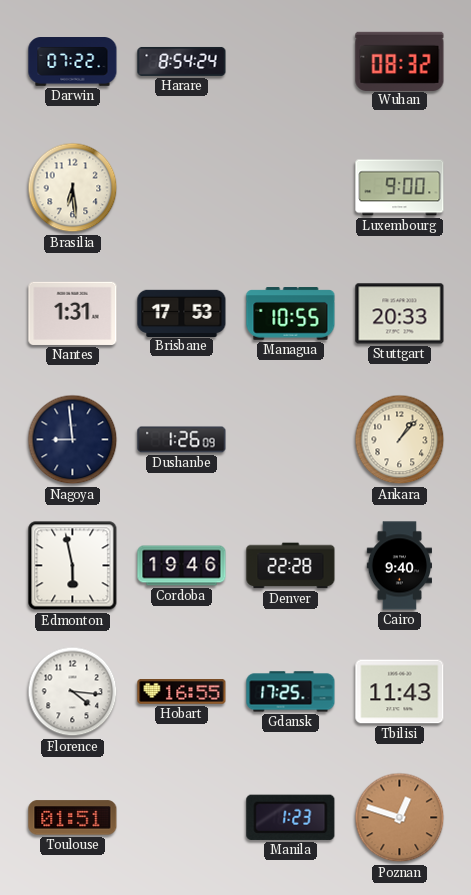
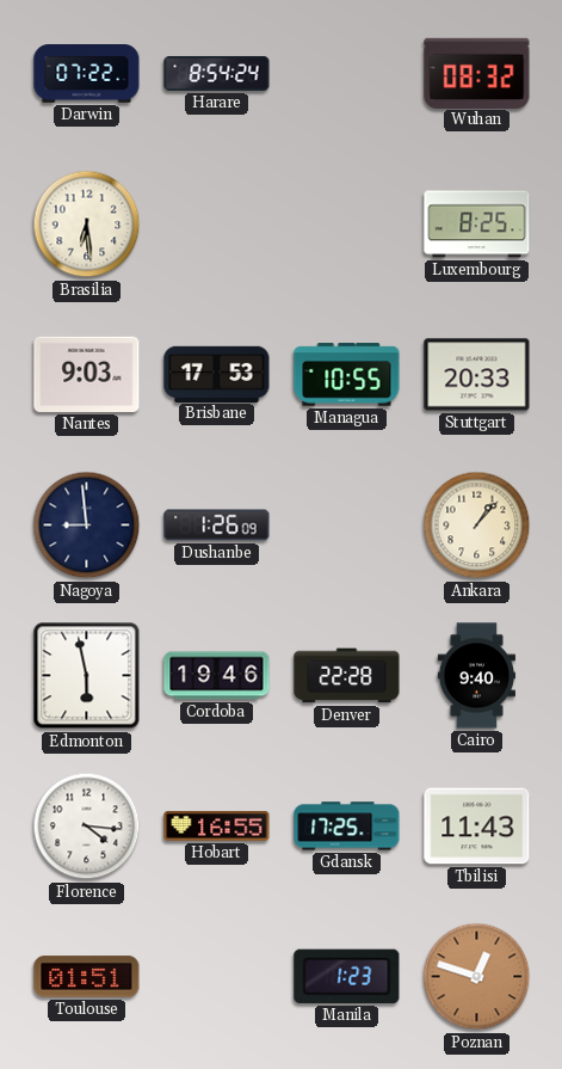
Luxembourg: 9:00 -> 8:25 (477, 225)
Nantes: 1:31 -> 9:03 (87, 374)
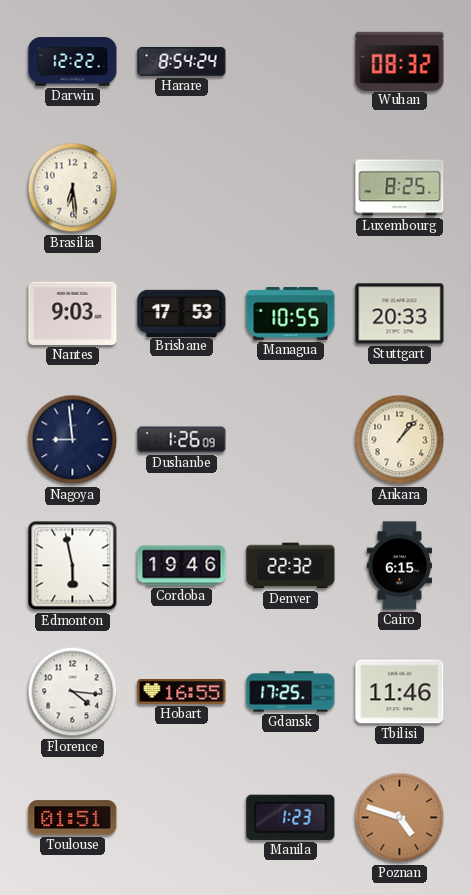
Darwin: 07:22 -> 12:22 (73, 62)
Denver: 22:28 -> 22:32 (291, 566)
Cairo: 9:40 -> 6:15 (399, 566)
Tbilisi: 11:43 -> 11:46 (400, 692)
Poznan: 12:48 -> 4:48 (400, 818)
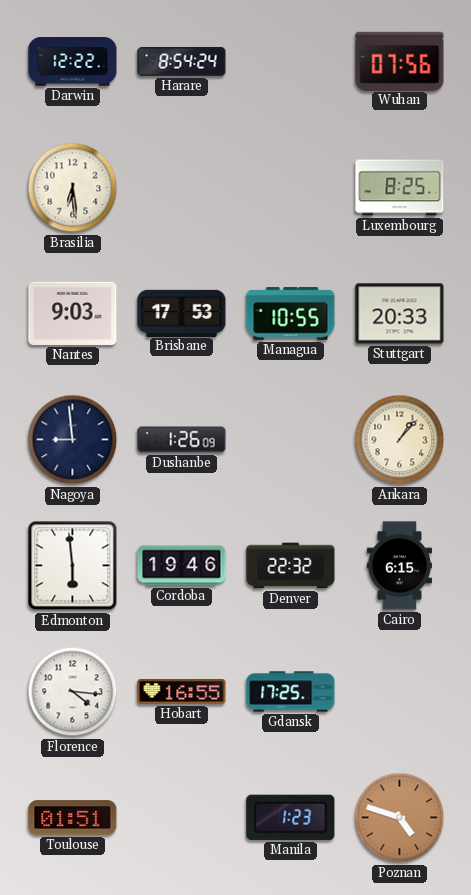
Wuhan: 08:32 -> 07:56 (400, 61)
Edmonton: 5:58 -> 5:59 (73, 566)
Tbilisi: 11:46 -> none (400, 692)
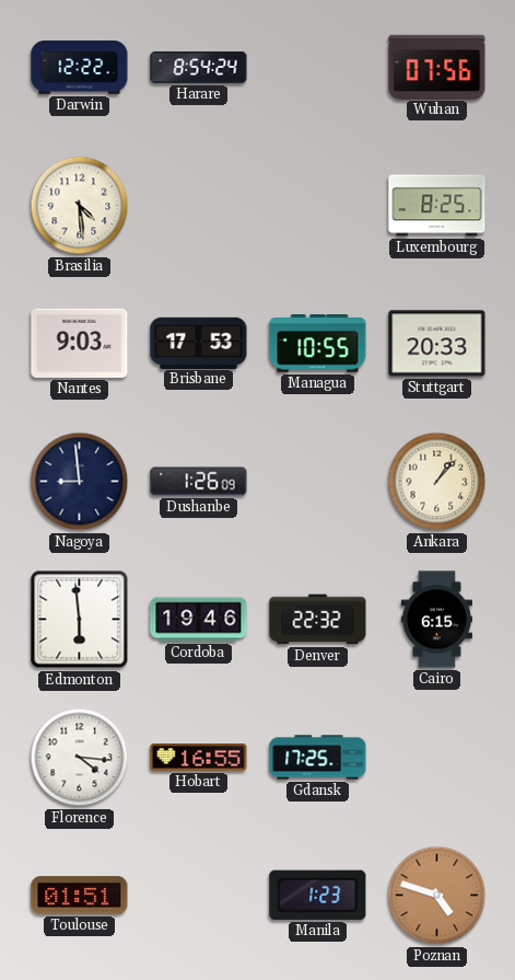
Brasilia: 6:29 -> 4:29 (80, 206)
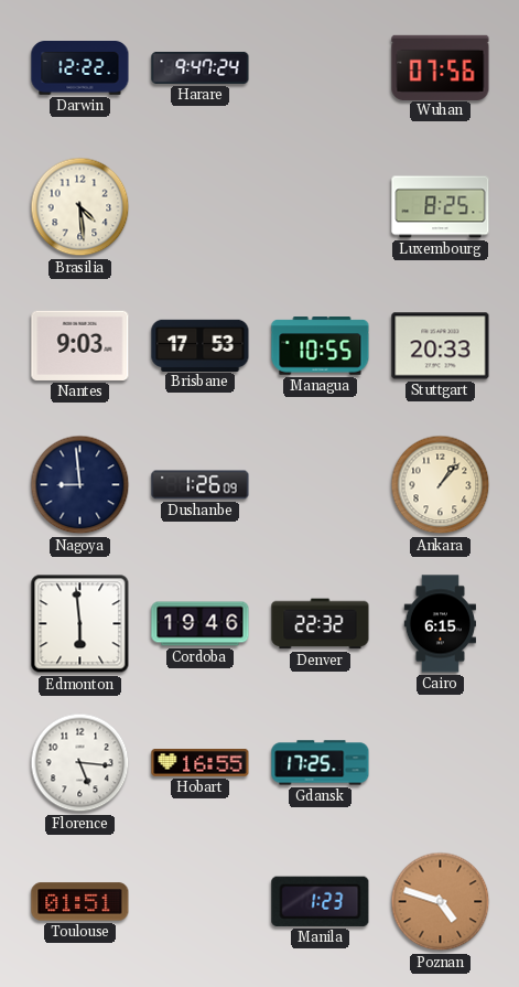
Harare: 8:54 -> 9:47 (201, 67)
Florence: 4:16 -> 5:16 (80, 763)
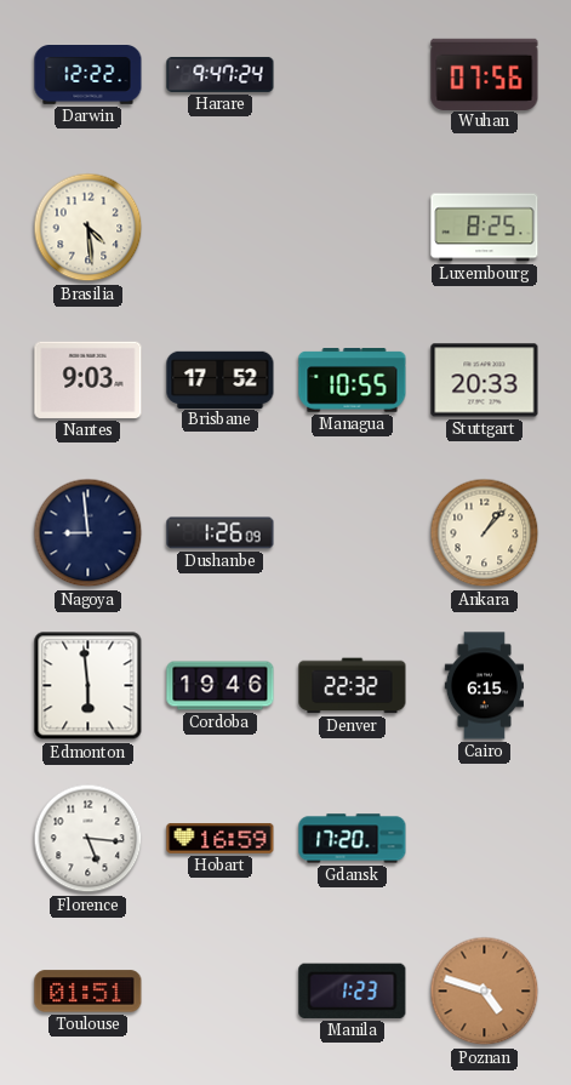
Brisbane: 17:53 -> 17:52 (221, 379)
Hobart: 16:55 -> 16:59 (221, 839)
Gdansk: 17:25 -> 17:20 (353, 839)
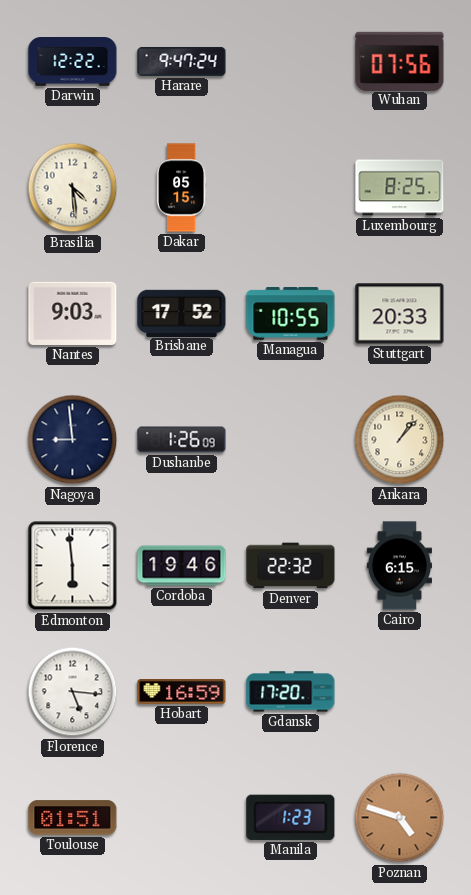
Dakar: none -> 05:15 (181, 188)
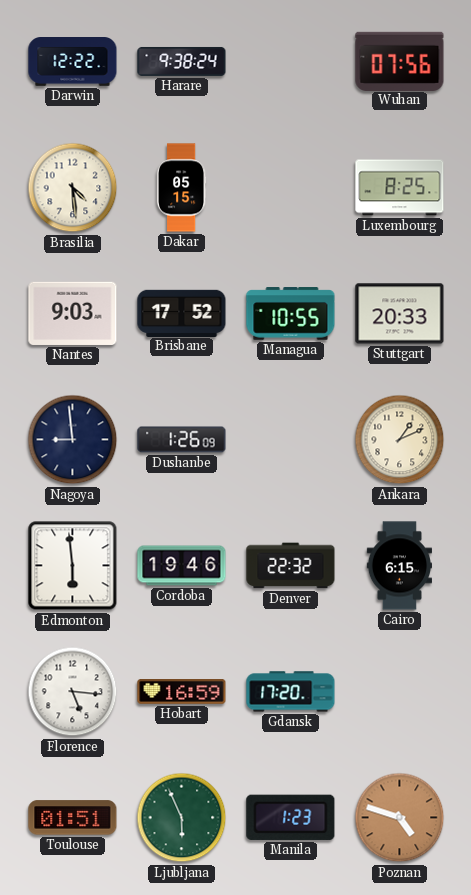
Harare: 9:47 -> 9:38 (182, 61)
Ankara: 1:07 -> 1:11 (400, 440)
Ljubljana: none -> 5:56 (182, 818)
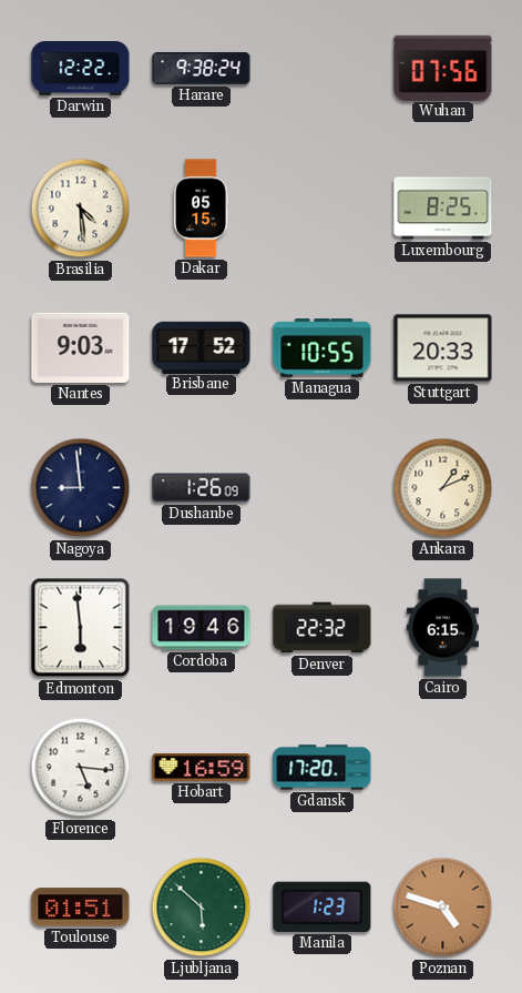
Ljubljana: 5:56 -> 5:52 (202, 908)
